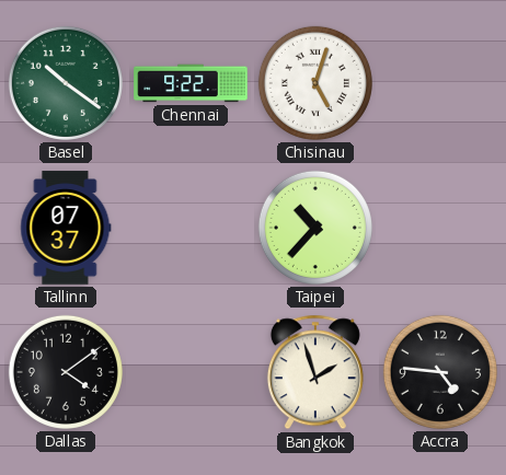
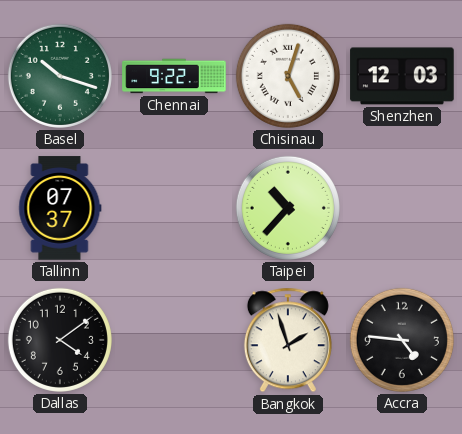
Basel: 10:21 -> 10:18 (60, 76)
Shenzhen: none -> 12:03 (402, 76)
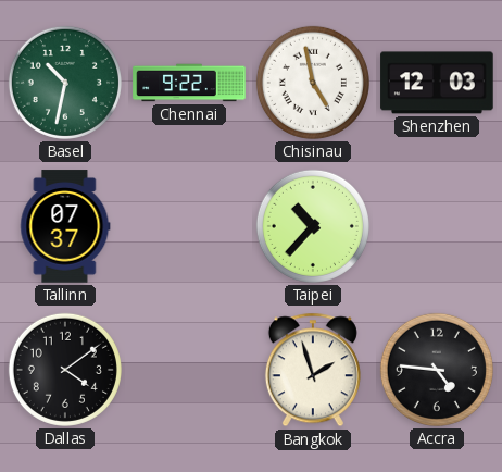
Basel: 10:18 -> 10:32 (65, 83)
Chisinau: 5:03 -> 4:58 (313, 83)
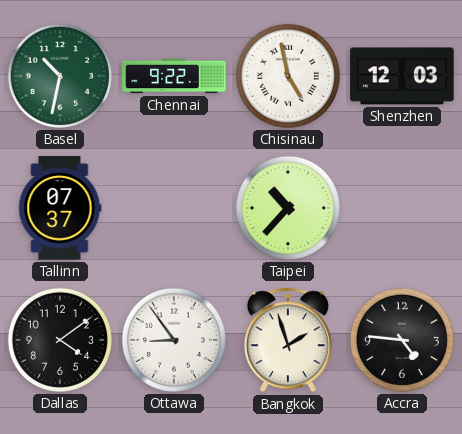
Ottawa: none -> 8:54 (174, 340)
